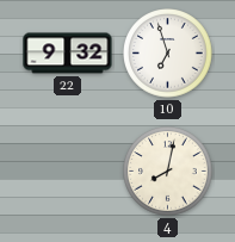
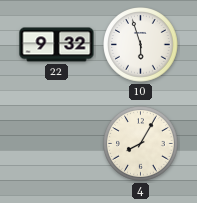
10: 6:57 -> 5:57 (141, 45)
4: 8:02 -> 8:05 (141, 144)
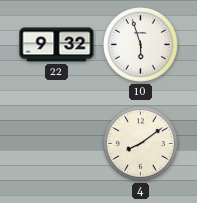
4: 8:05 -> 8:09 (141, 144)
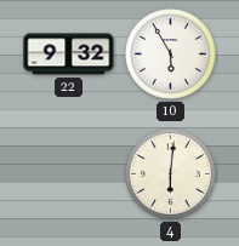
10: 5:57 -> 5:55 (171, 55)
4: 8:09 -> 6:01 (171, 175)
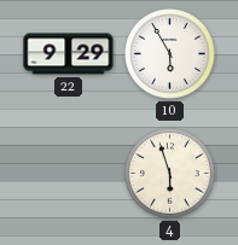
22: 9:32 -> 9:29 (69, 54)
4: 6:01 -> 5:57 (170, 174)
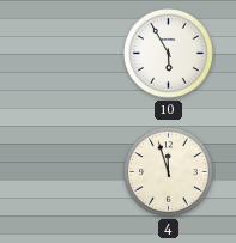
22: 9:29 -> none (69, 54)
4: 5:57 -> 11:57 (169, 172)
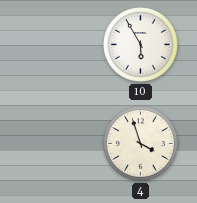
4: 11:57 -> 3:57 (141, 144)
